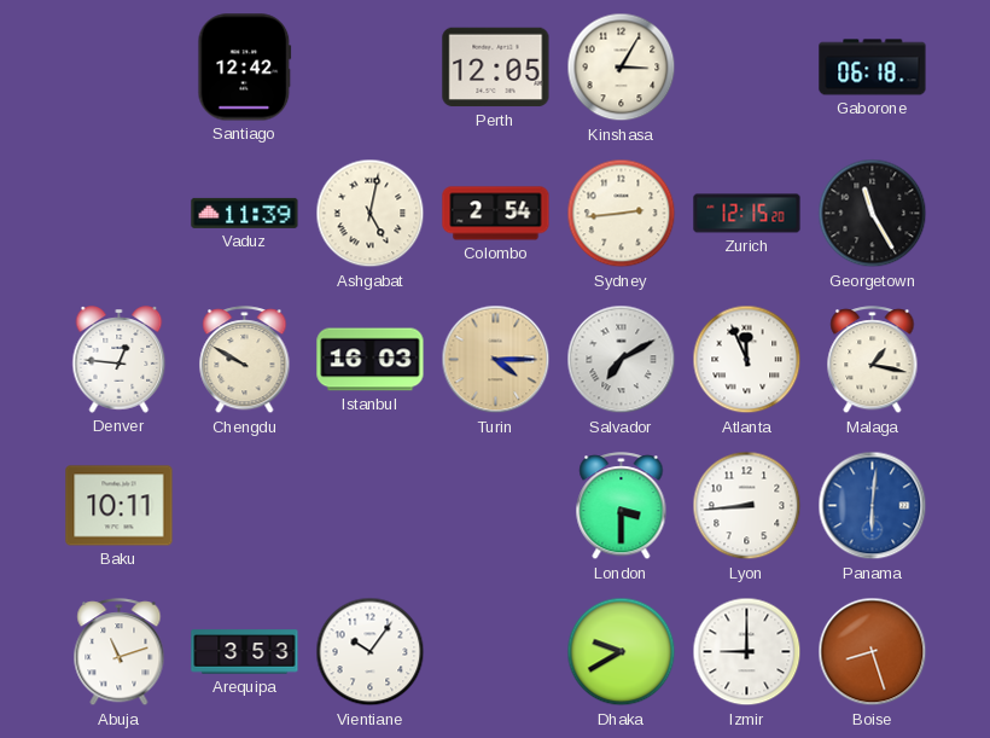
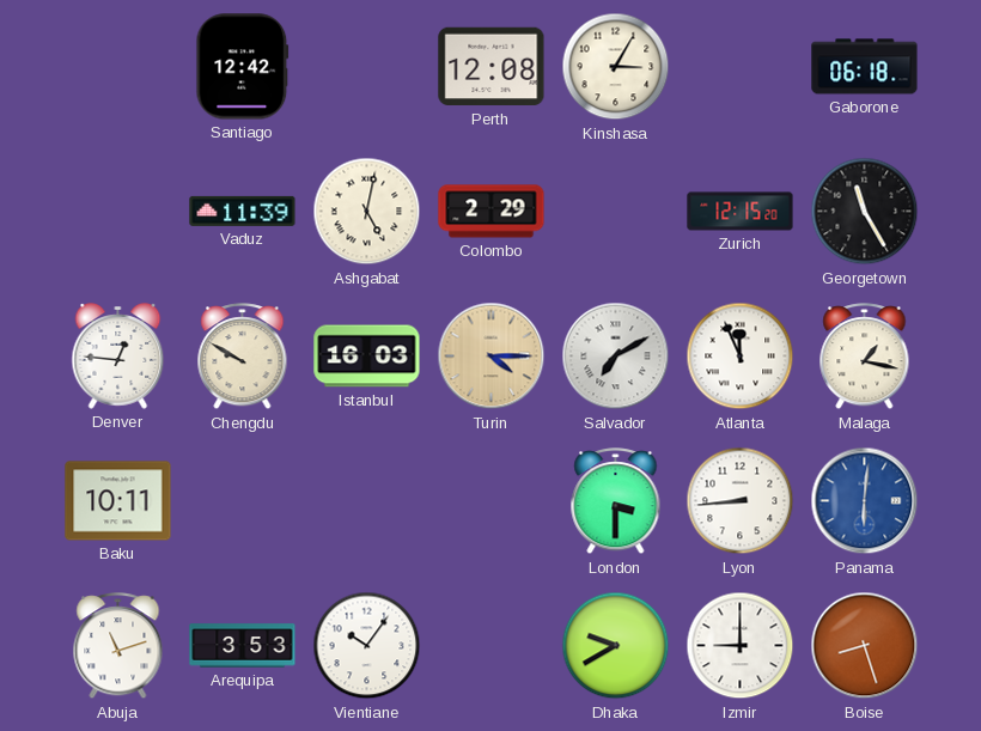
Perth: 12:05 -> 12:08 (492, 67)
Colombo: 2:54 -> 2:29 (492, 212)
Sydney: 2:44 -> none (622, 214)
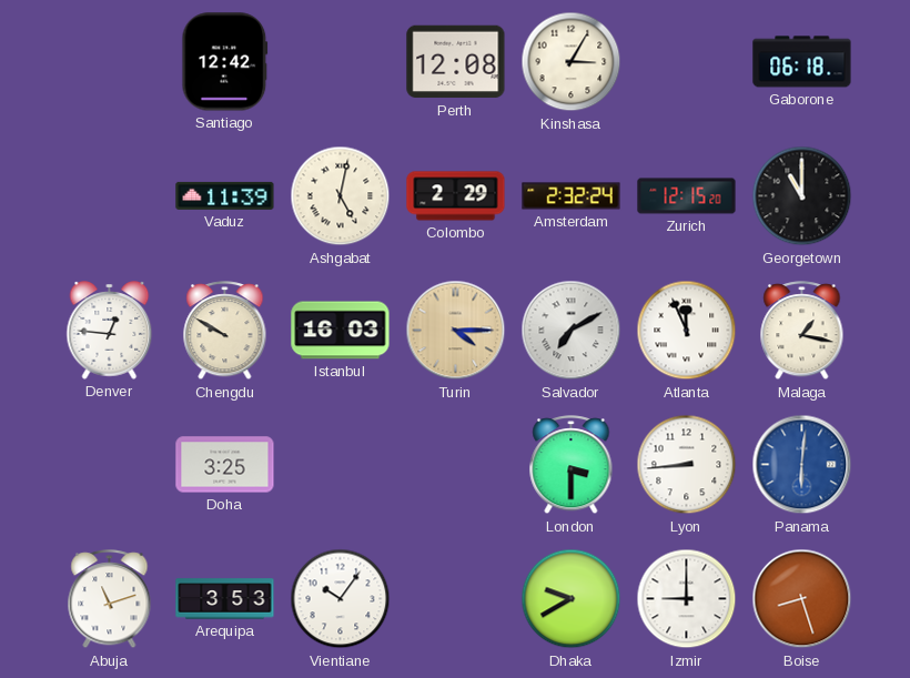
Amsterdam: none -> 2:32 (572, 196)
Georgetown: 11:25 -> 11:00 (802, 196)
Baku: 10:11 -> none (118, 501)
Doha: none -> 3:25 (225, 465)
